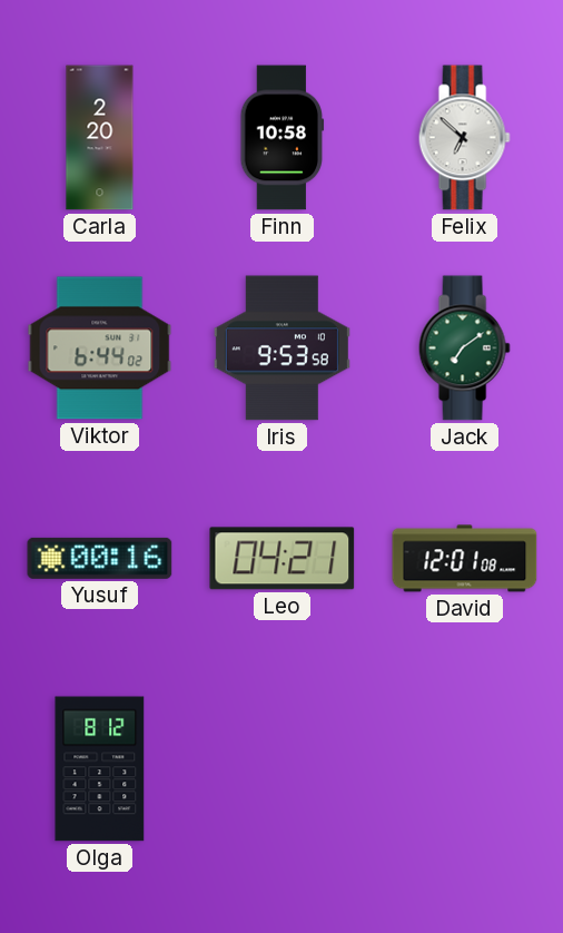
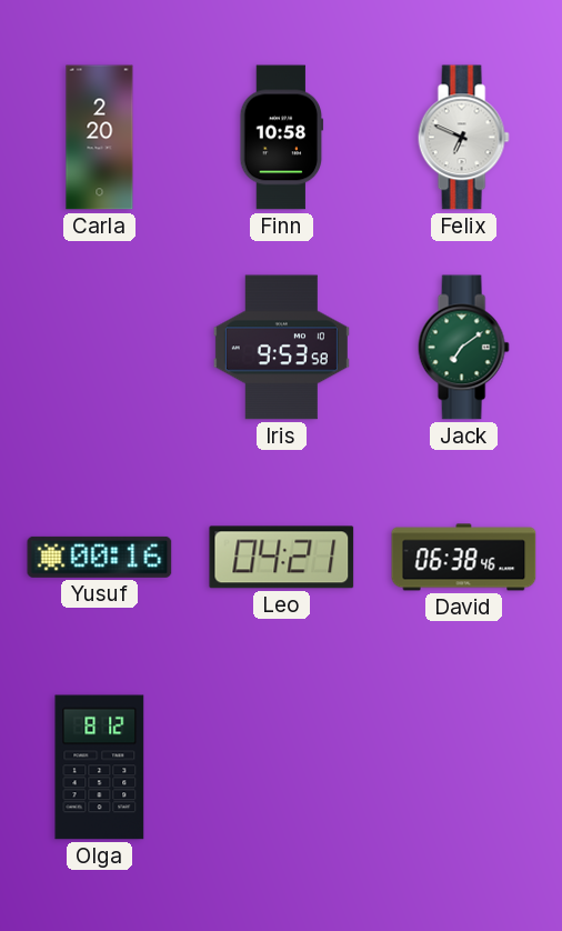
Felix: 6:52 -> 6:49 (463, 138)
Viktor: 6:44 -> none (100, 348)
David: 12:01 -> 06:38 (464, 558)
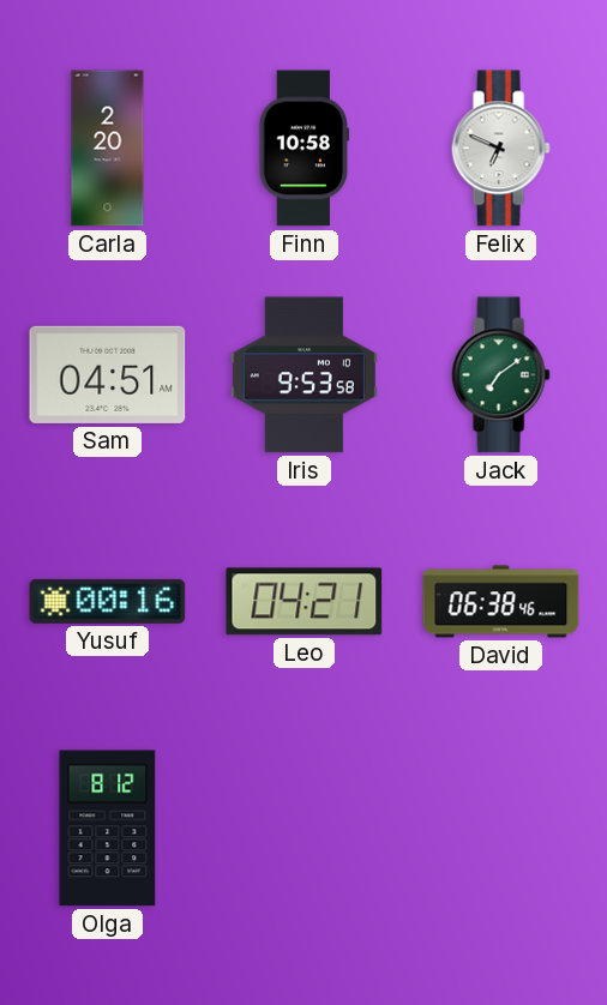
Sam: none -> 04:51 (108, 374)
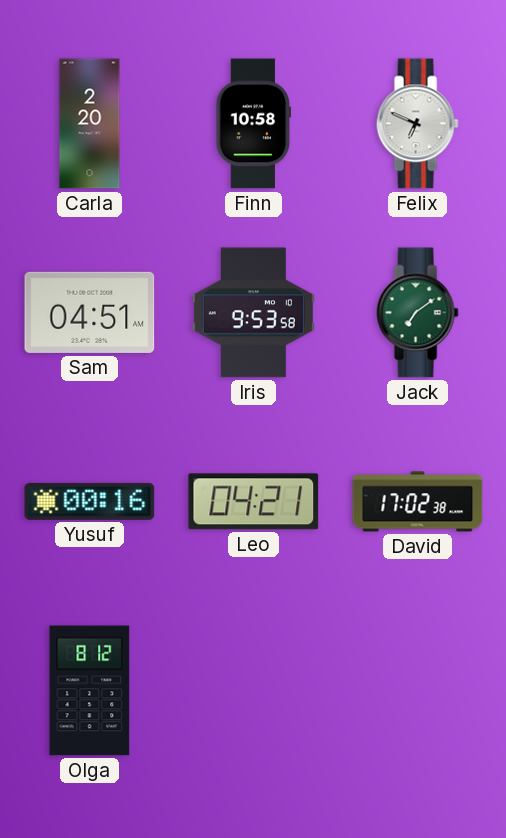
David: 06:38 -> 17:02 (418, 502)
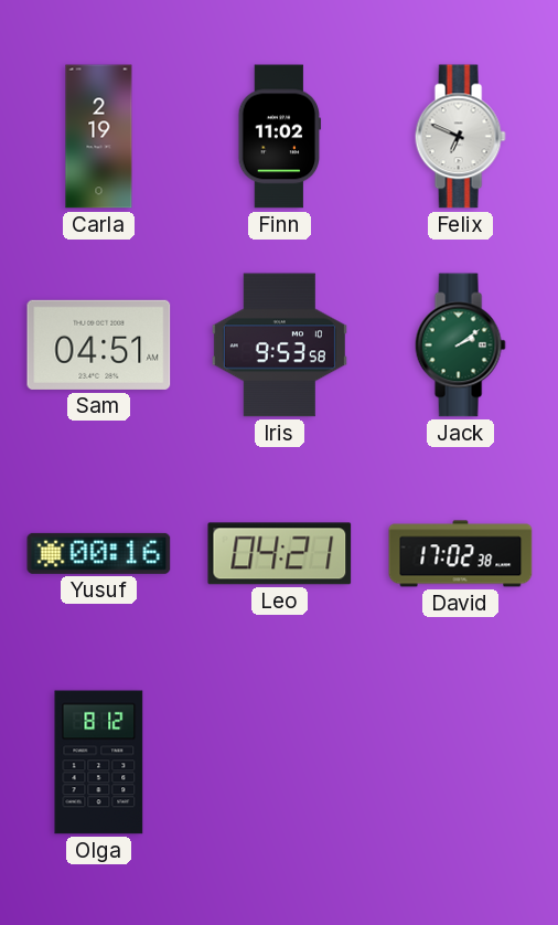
Carla: 2:20 -> 2:19 (99, 137)
Finn: 10:58 -> 11:02 (280, 137)
Jack: 7:09 -> 2:09 (460, 345)
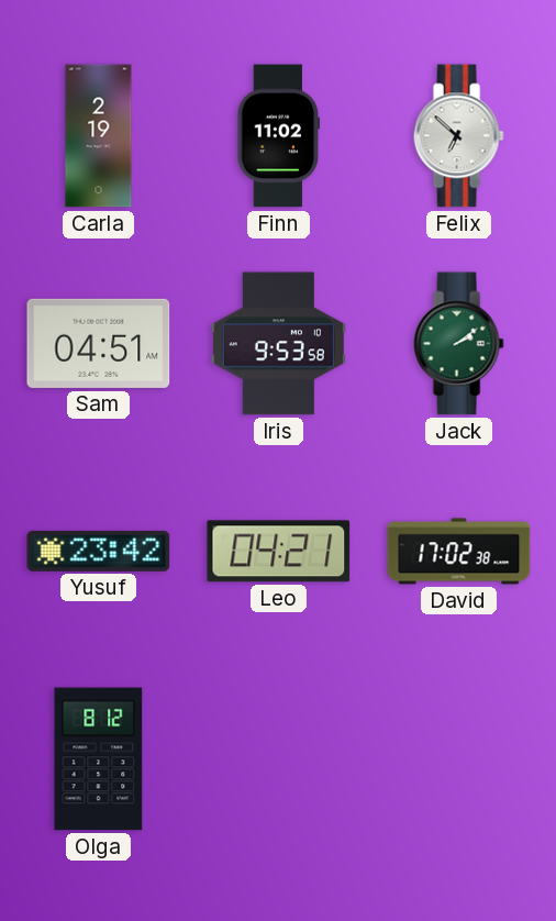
Felix: 6:49 -> 6:52 (458, 136)
Yusuf: 00:16 -> 23:42 (99, 551)
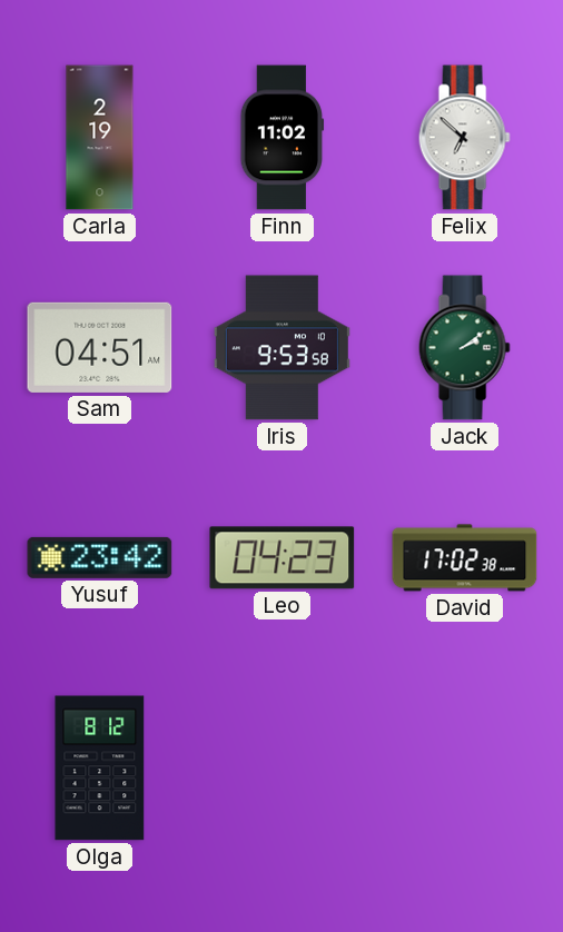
Leo: 04:21 -> 04:23 (283, 558)
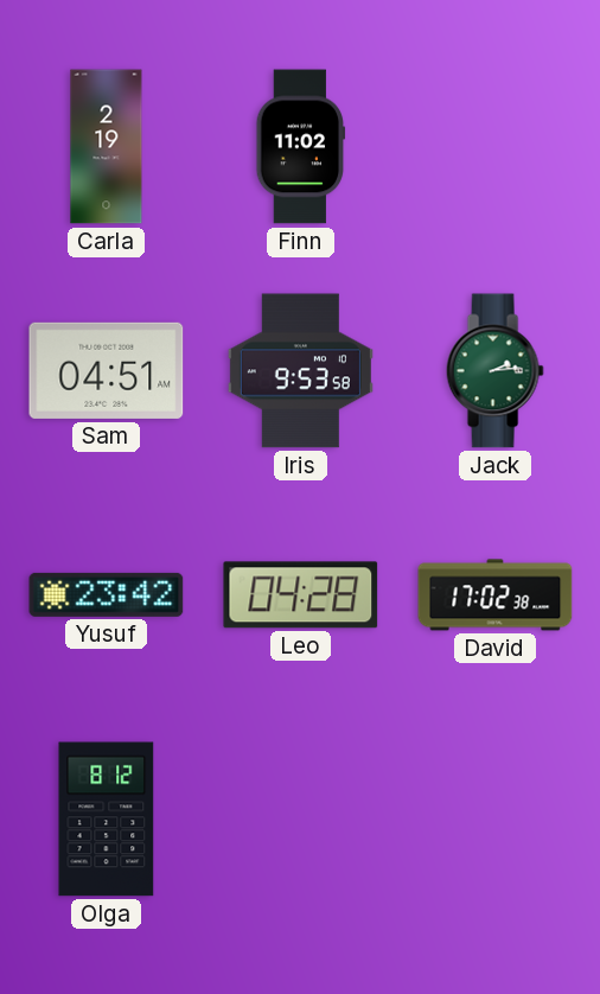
Felix: 6:52 -> none (464, 138)
Jack: 2:09 -> 2:14 (494, 371)
Leo: 04:23 -> 04:28 (301, 595)
